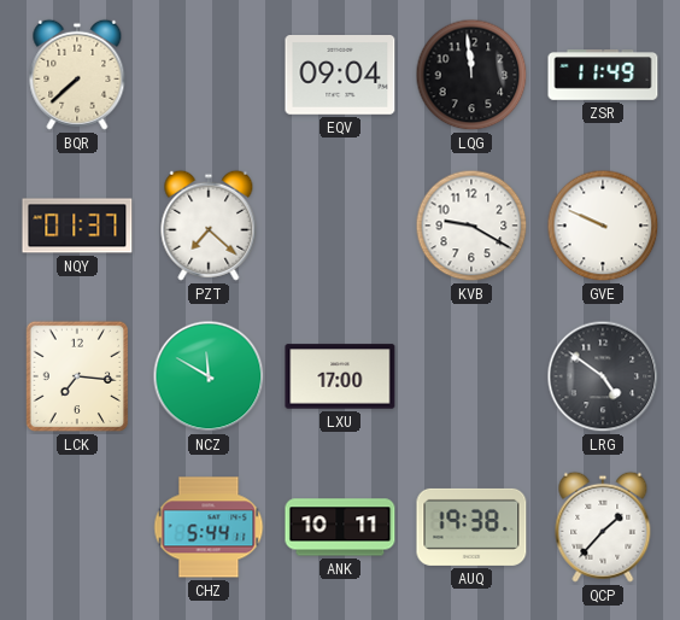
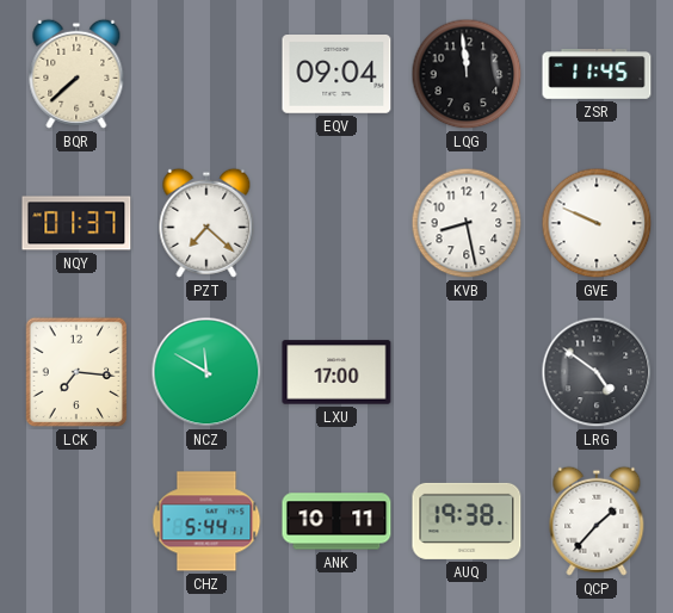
ZSR: 11:49 -> 11:45 (597, 74)
KVB: 9:20 -> 8:28 (467, 223)
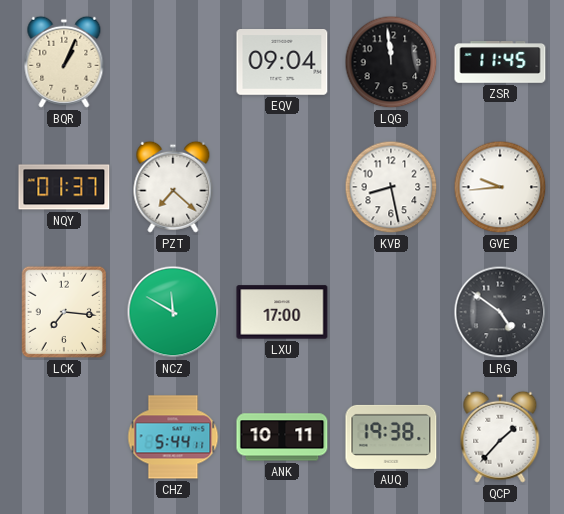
BQR: 7:38 -> 1:04 (64, 62)
GVE: 9:49 -> 9:44 (500, 187)
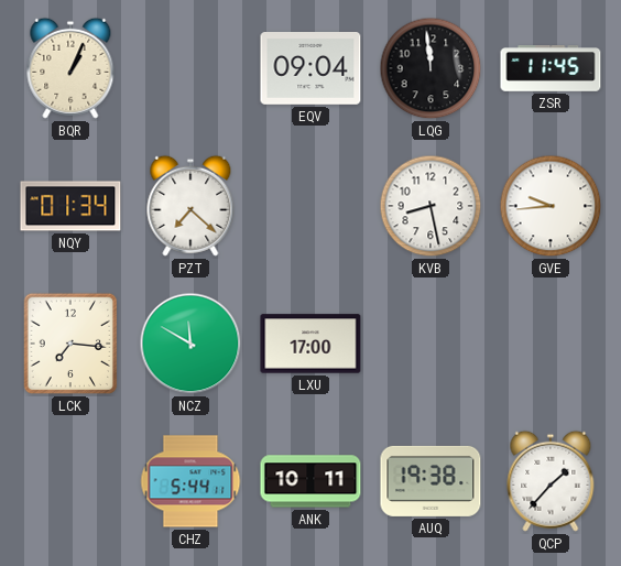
NQY: 01:37 -> 01:34 (70, 206)
LRG: 4:51 -> none (500, 312)
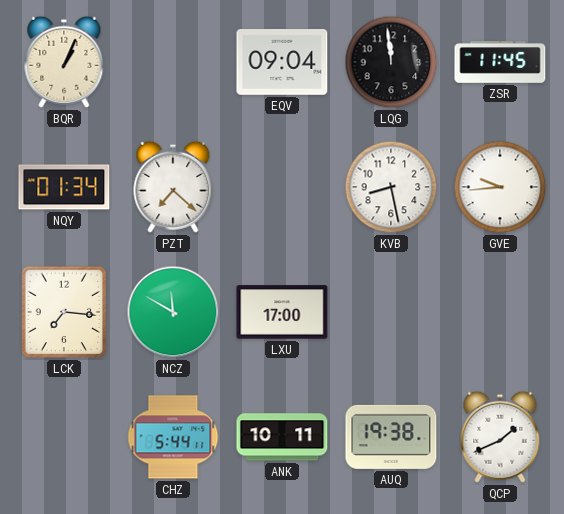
QCP: 1:37 -> 1:41 (500, 437)
